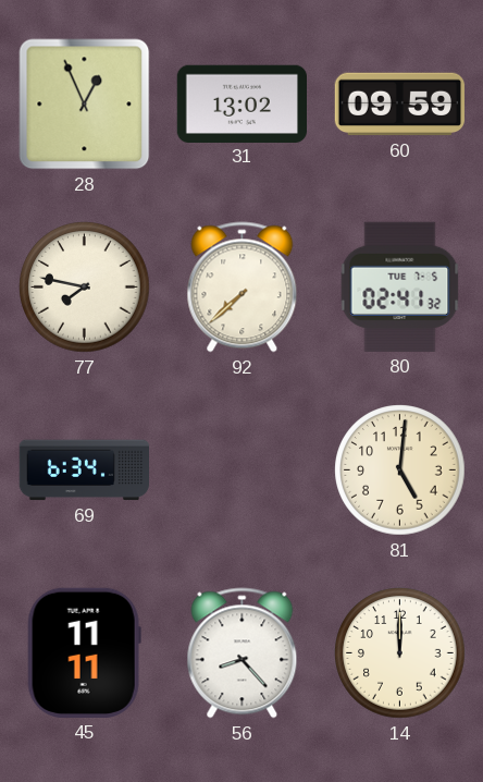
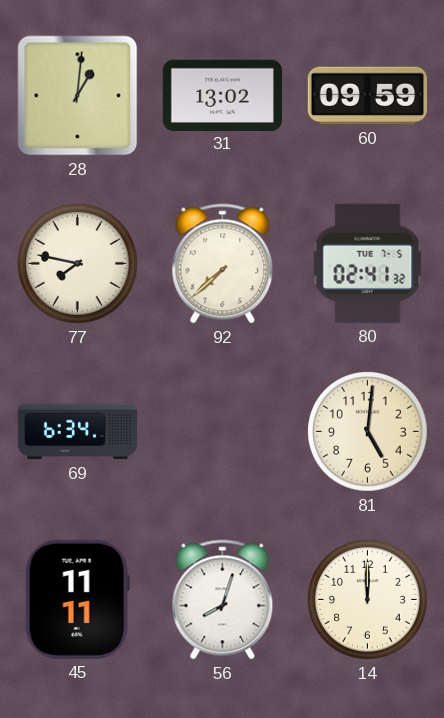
28: 12:56 -> 1:01 (78, 96)
56: 8:23 -> 8:03 (223, 600)
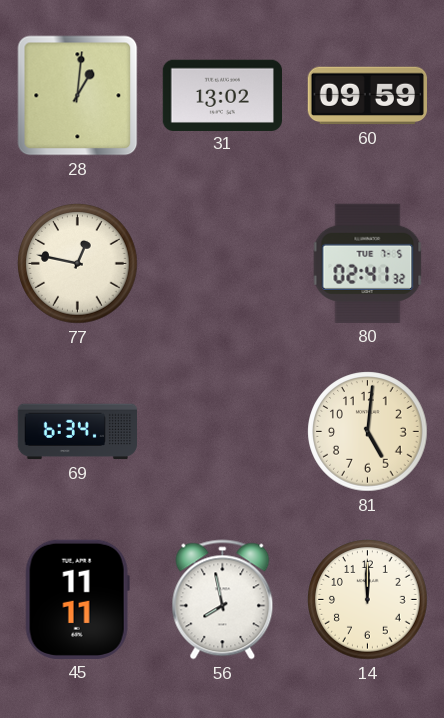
77: 7:47 -> 12:47 (78, 264)
92: 7:38 -> none (223, 264)
56: 8:03 -> 7:58 (223, 600)
